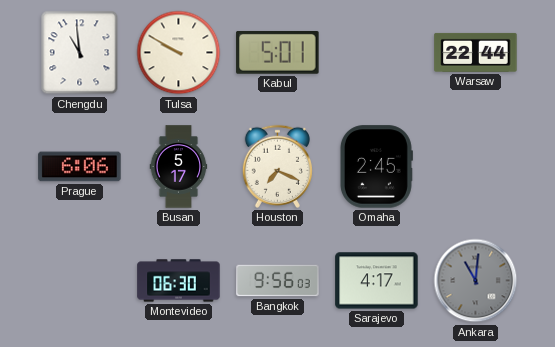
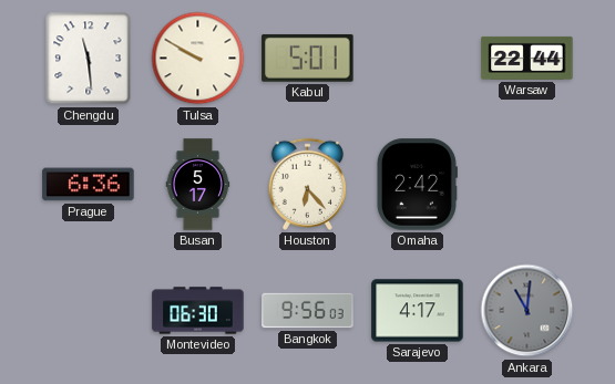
Chengdu: 10:59 -> 11:29 (89, 59)
Prague: 6:06 -> 6:36 (89, 185)
Houston: 7:19 -> 6:23 (307, 184)
Omaha: 2:45 -> 2:42 (417, 185)
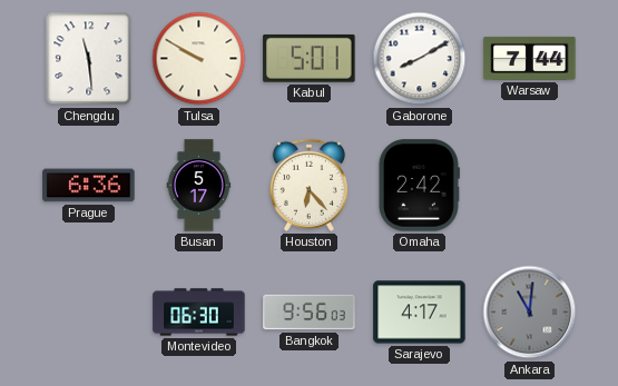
Gaborone: none -> 8:10 (420, 59)
Warsaw: 22:44 -> 7:44 (530, 58)
